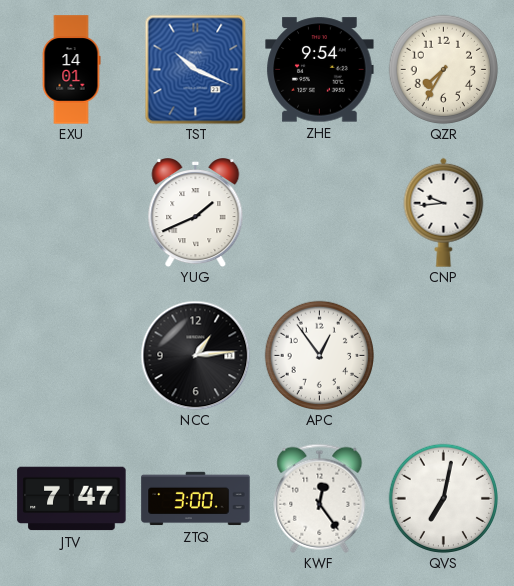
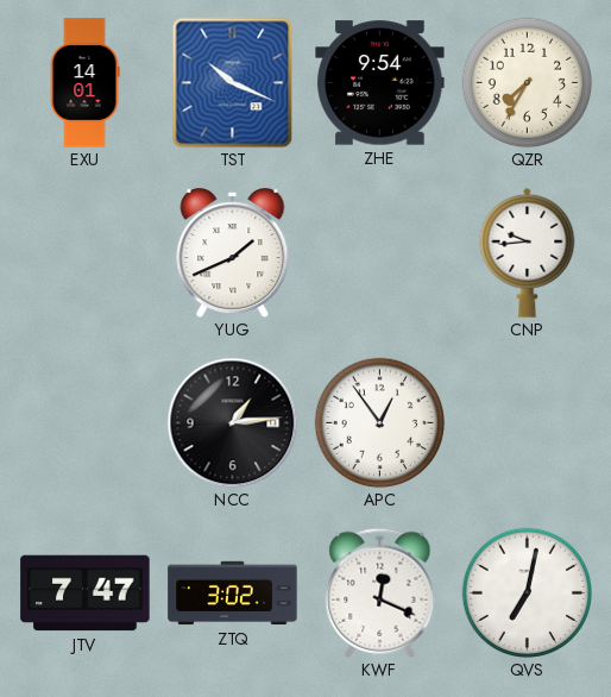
ZTQ: 3:00 -> 3:02 (233, 594)
KWF: 12:24 -> 12:19 (380, 592)
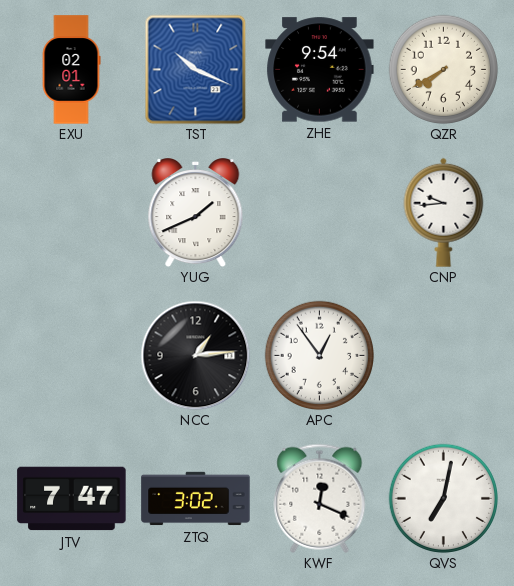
EXU: 14:01 -> 02:01 (71, 70)
QZR: 7:35 -> 7:40 (443, 69)
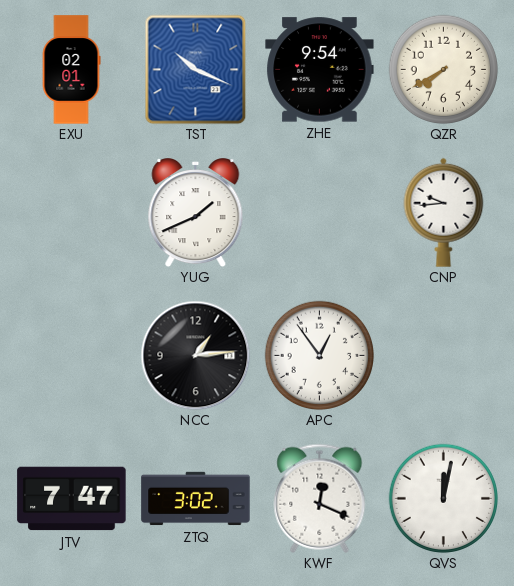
QVS: 7:02 -> 12:02 (443, 498)
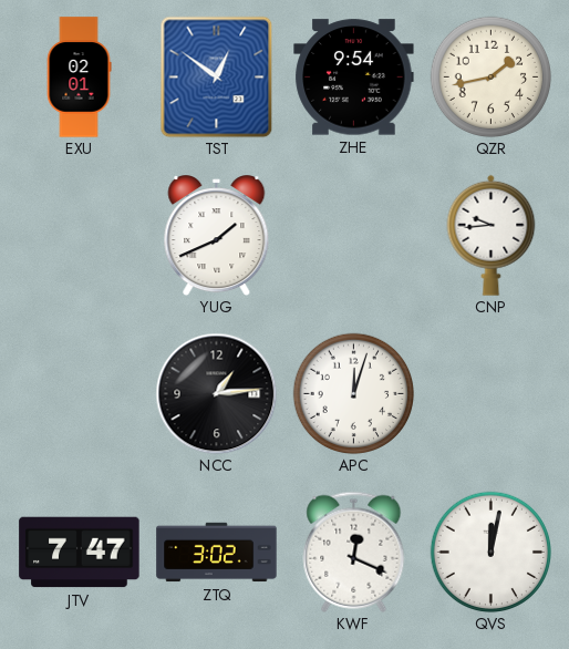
TST: 10:19 -> 12:51 (217, 76)
QZR: 7:40 -> 1:43 (490, 76)
APC: 12:54 -> 12:03 (353, 393)
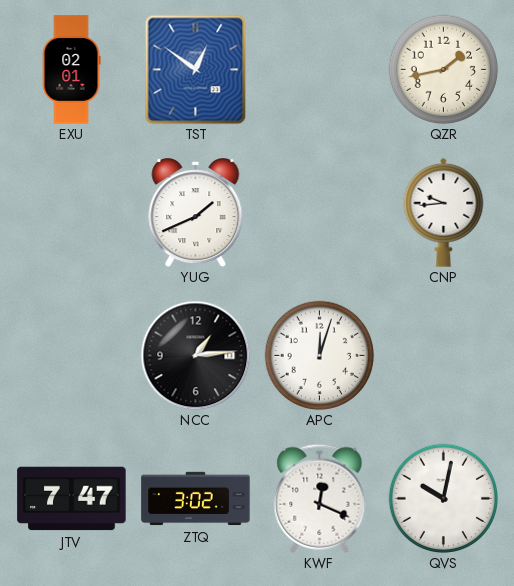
ZHE: 9:54 -> none (354, 78)
QVS: 12:02 -> 10:02 (443, 498)
